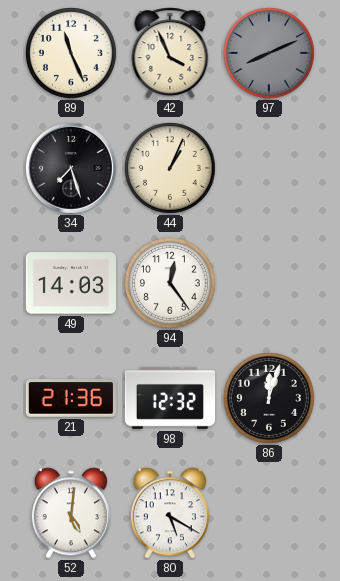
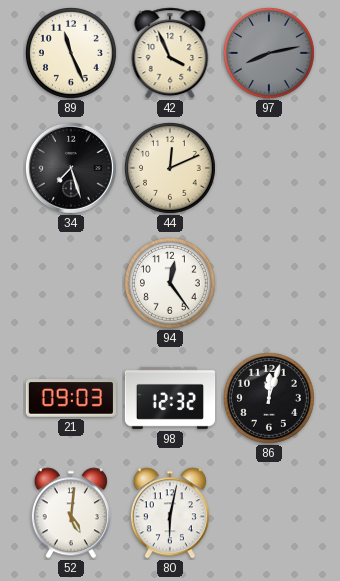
97: 8:11 -> 8:13 (270, 54)
44: 1:04 -> 12:11 (171, 169)
49: 14:03 -> none (70, 283)
21: 21:36 -> 09:03 (71, 399)
80: 5:20 -> 6:02 (170, 513)
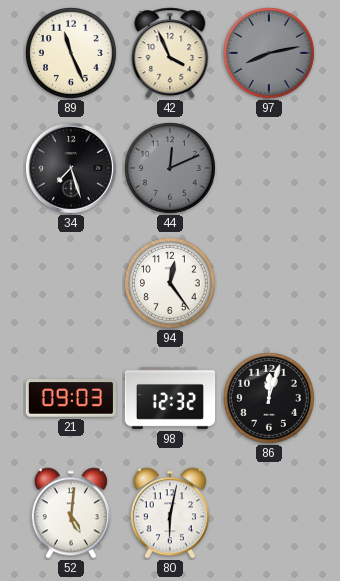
44 dial: cream -> grey (171, 169)
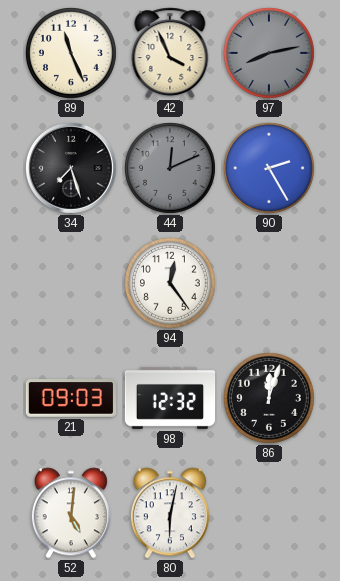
90: none -> 2:25 (270, 169)
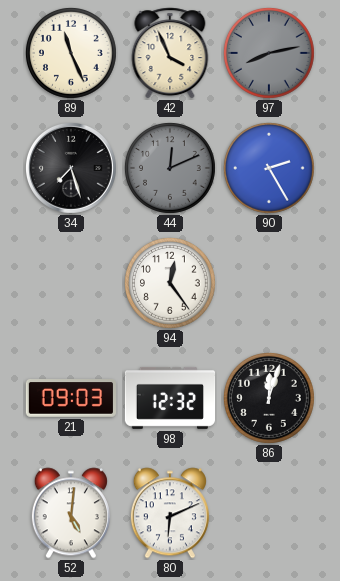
80: 6:02 -> 6:11 (170, 513)
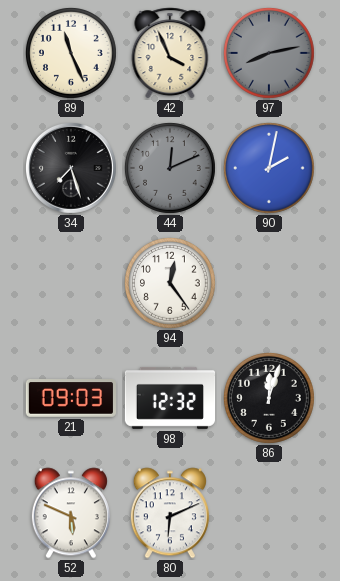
90: 2:25 -> 2:02 (270, 169)
52: 5:01 -> 5:49 (71, 513)
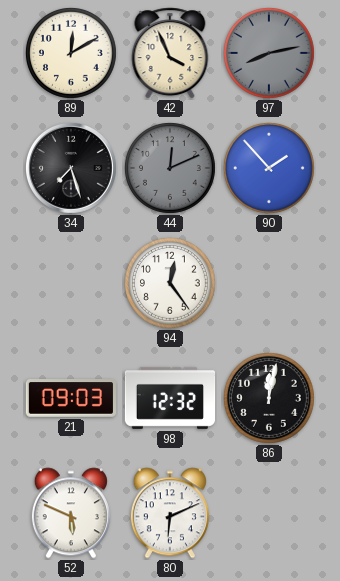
89: 11:26 -> 12:10 (72, 54)
90: 2:02 -> 1:53 (270, 169)
86: 12:03 -> 12:02 (270, 399)
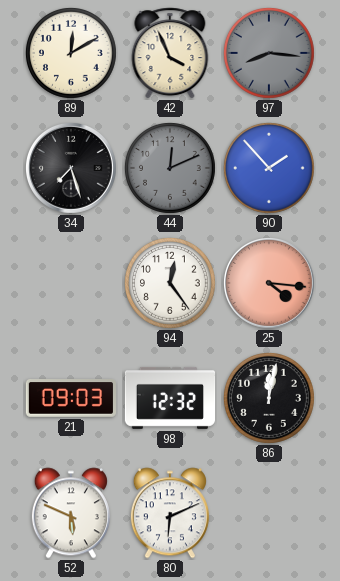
97: 8:13 -> 8:16 (270, 54)
25: none -> 4:16 (269, 283)
